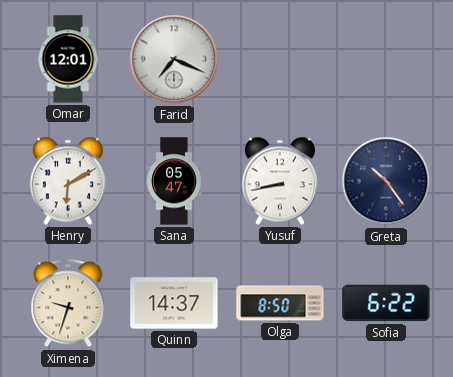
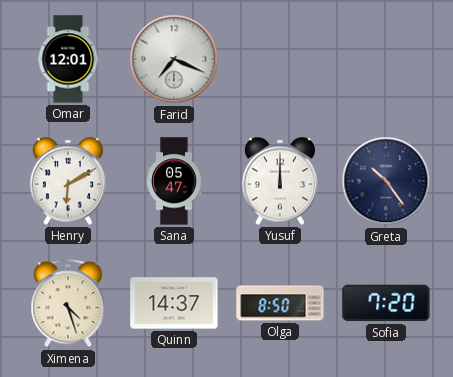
Yusuf: 8:43 -> 12:00 (280, 181)
Ximena: 9:33 -> 4:27 (68, 304)
Sofia: 6:22 -> 7:20 (386, 303)
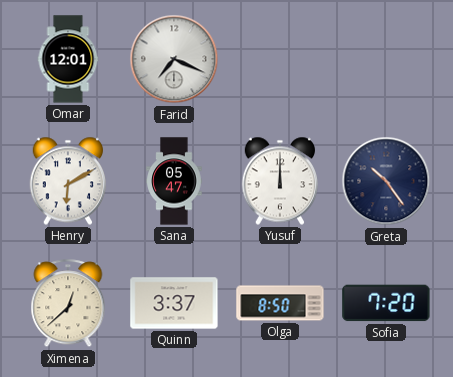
Ximena: 4:27 -> 12:38 (68, 304)
Quinn: 14:37 -> 3:37 (174, 303)
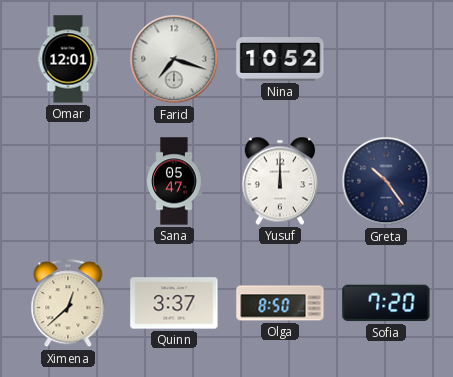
Farid: 7:19 -> 7:18 (174, 59)
Nina: none -> 10:52 (280, 60)
Henry: 6:10 -> none (68, 181)
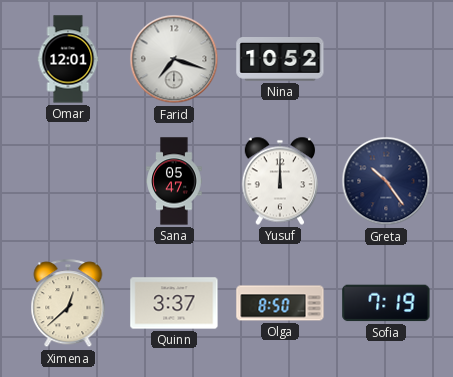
Sofia: 7:20 -> 7:19 (386, 303)
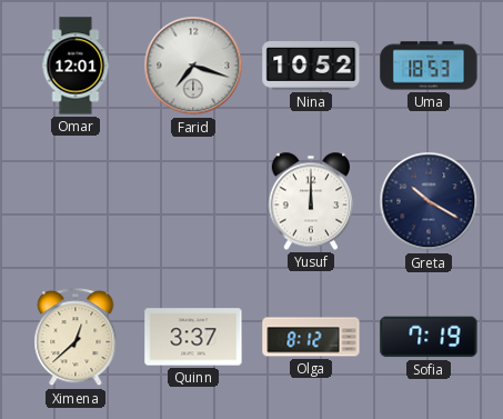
Uma: none -> 18:53 (429, 66)
Sana: 05:47 -> none (174, 181)
Greta: 10:24 -> 10:20 (429, 201)
Olga: 8:50 -> 8:12 (311, 337)
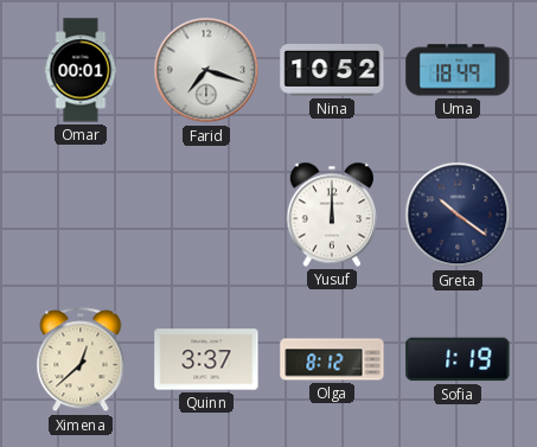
Omar: 12:01 -> 00:01 (81, 70)
Uma: 18:53 -> 18:49 (458, 70)
Greta: 10:20 -> 10:21 (458, 215)
Sofia: 7:19 -> 1:19 (458, 359)
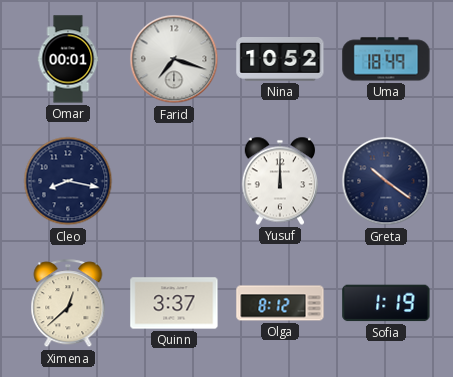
Cleo: none -> 8:17 (68, 181)
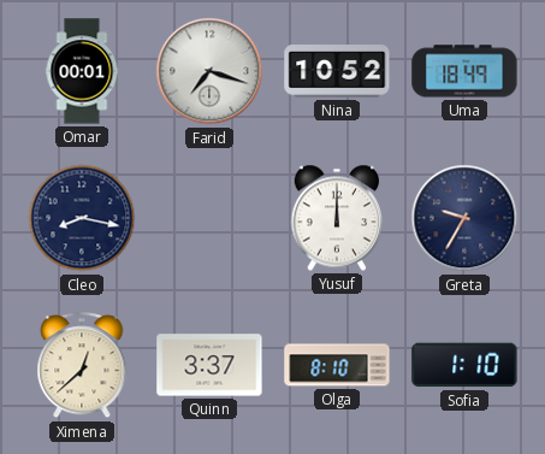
Greta: 10:21 -> 9:35 (464, 218)
Olga: 8:12 -> 8:10 (337, 365)
Sofia: 1:19 -> 1:10 (464, 365)
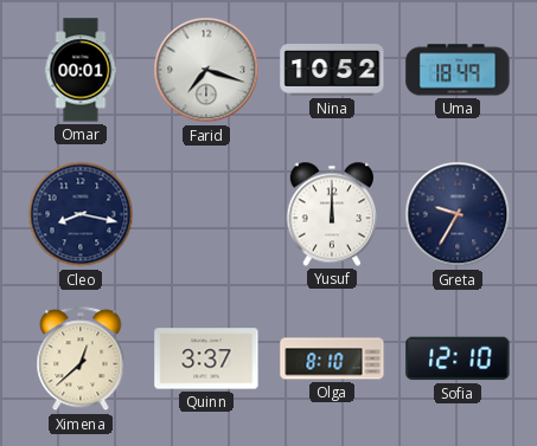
Sofia: 1:10 -> 12:10 (458, 358)
